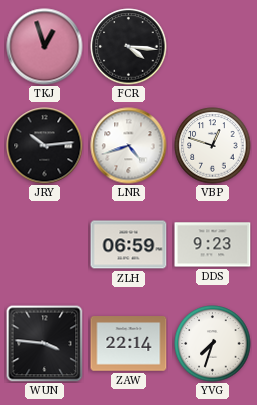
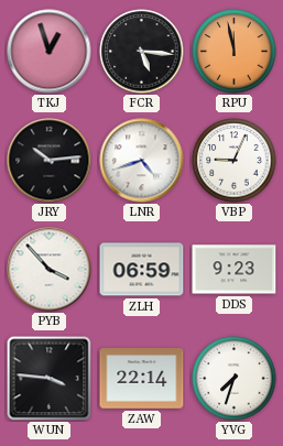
FCR: 4:16 -> 5:16 (142, 52)
RPU: none -> 11:58 (235, 52)
VBP: 12:48 -> 9:04 (235, 161)
PYB: none -> 3:53 (50, 270)
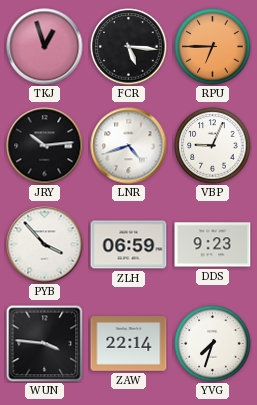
RPU: 11:58 -> 6:45 (213, 47)
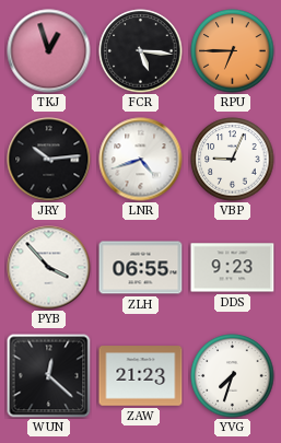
ZLH: 06:59 -> 06:55 (141, 268)
WUN: 3:46 -> 12:22 (49, 376)
ZAW: 22:14 -> 21:23 (141, 376)
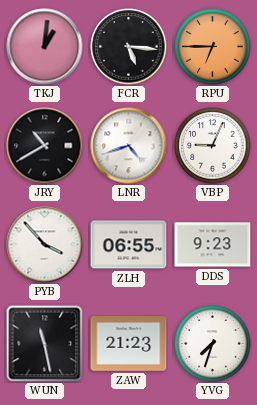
TKJ: 12:57 -> 1:01 (45, 47)
JRY: 10:14 -> 10:40 (45, 146)
WUN: 12:22 -> 11:28 (45, 344)
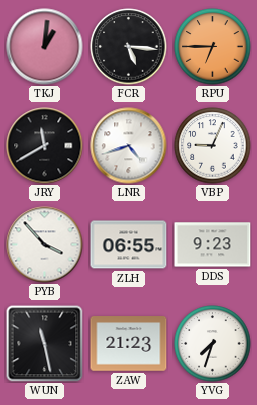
JRY: 10:40 -> 11:40 (45, 146)
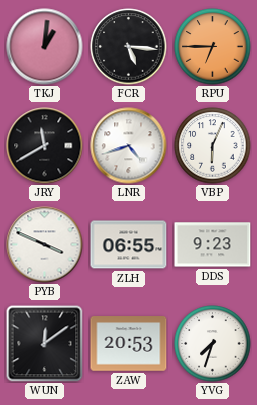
VBP: 9:04 -> 6:04 (213, 146)
PYB: 3:53 -> 3:49 (45, 245)
WUN: 11:28 -> 12:09 (45, 344)
ZAW: 21:23 -> 20:53 (129, 344)
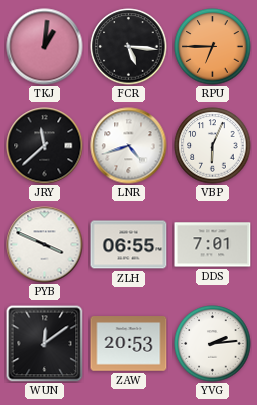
JRY: 11:40 -> 11:38 (45, 146)
DDS: 9:23 -> 7:01 (213, 245)
YVG: 7:33 -> 2:14 (213, 344)
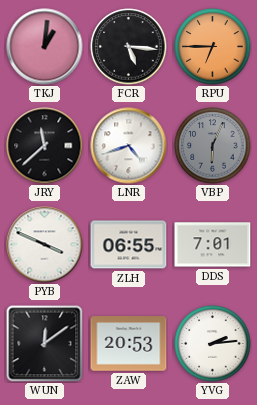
VBP dial: white -> grey (213, 146)
